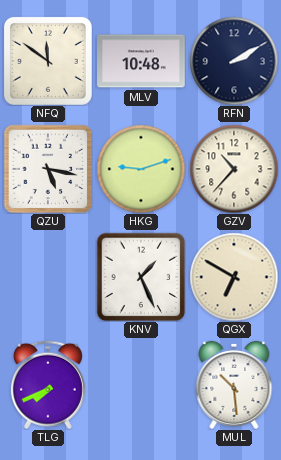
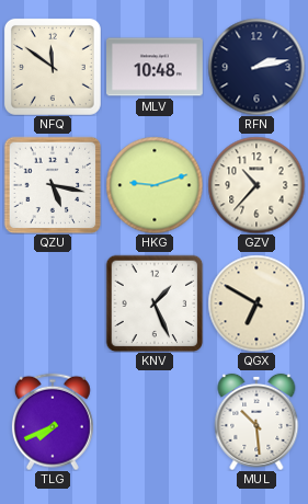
RFN: 2:10 -> 2:13 (256, 67)
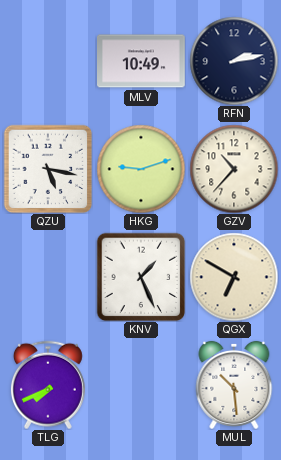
NFQ: 11:51 -> none (53, 67)
MLV: 10:48 -> 10:49 (142, 61)
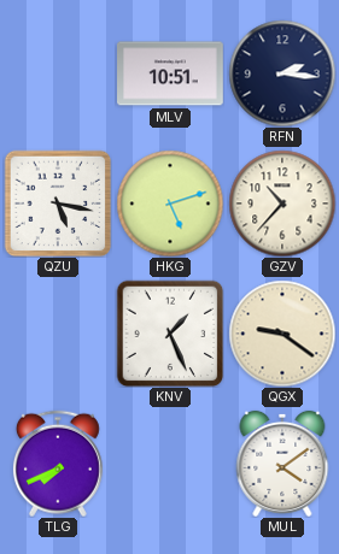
MLV: 10:49 -> 10:51 (171, 73)
RFN: 2:13 -> 2:16 (282, 73)
HKG: 9:12 -> 5:12 (170, 204)
QGX: 6:50 -> 9:21 (282, 334)
MUL: 10:29 -> 4:09 (282, 464)
